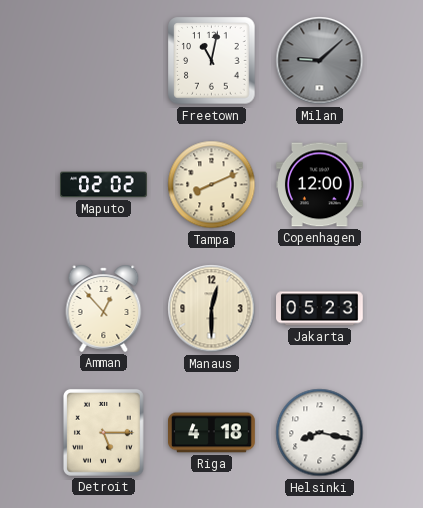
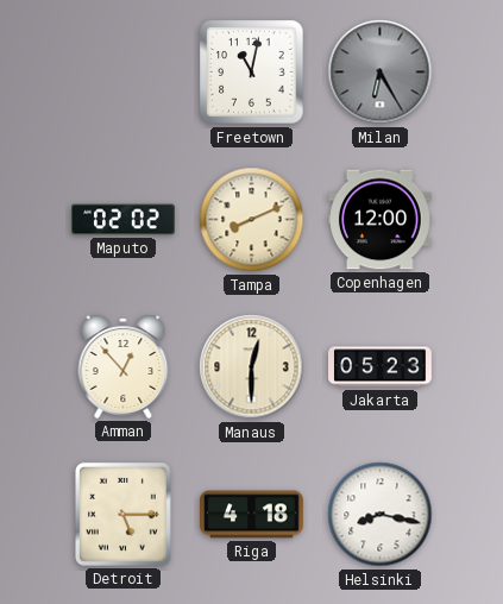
Milan: 9:08 -> 6:25 (381, 73)
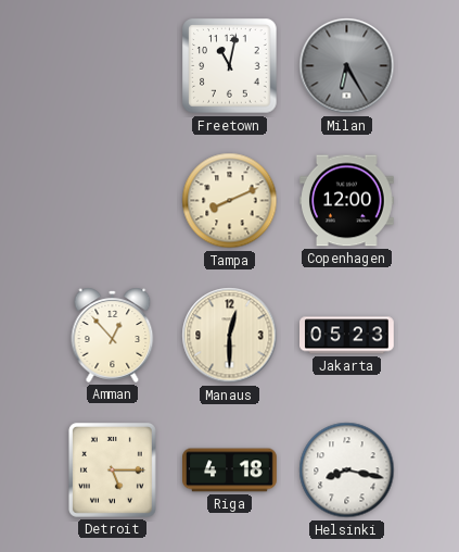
Maputo: 02:02 -> none (124, 220)
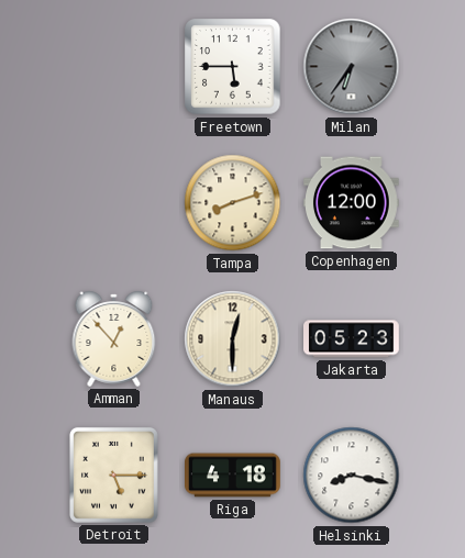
Freetown: 11:02 -> 5:45 (233, 67)
Milan: 6:25 -> 6:36 (352, 67)
Tampa: 8:11 -> 8:12 (233, 203)
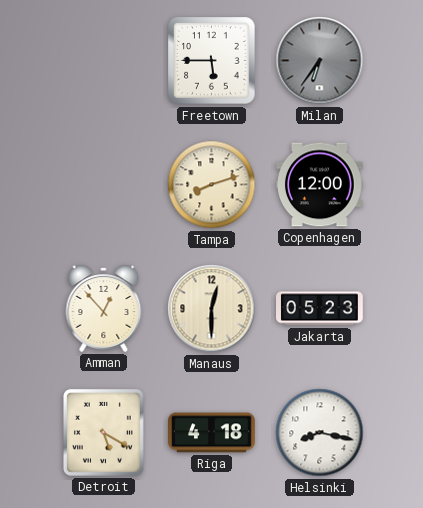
Detroit: 5:15 -> 5:20 (103, 432)
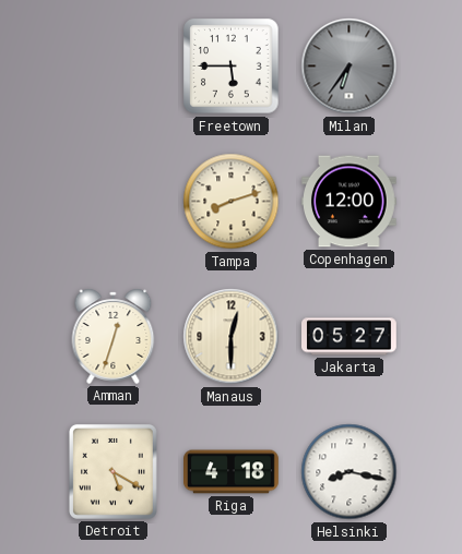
Amman: 12:53 -> 12:33 (114, 336)
Jakarta: 05:23 -> 05:27 (350, 337)
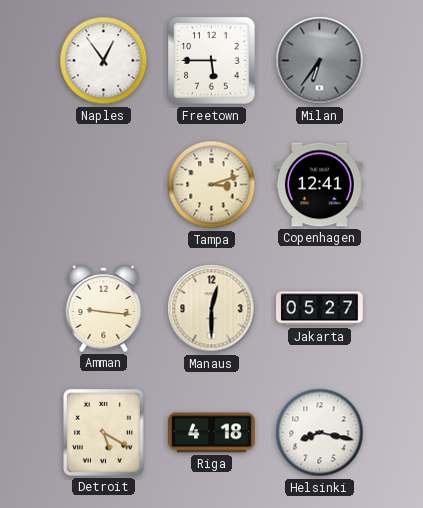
Naples: none -> 12:54 (104, 61)
Tampa: 8:12 -> 3:12 (212, 185)
Copenhagen: 12:00 -> 12:41 (320, 185)
Amman: 12:33 -> 9:16 (104, 308)
